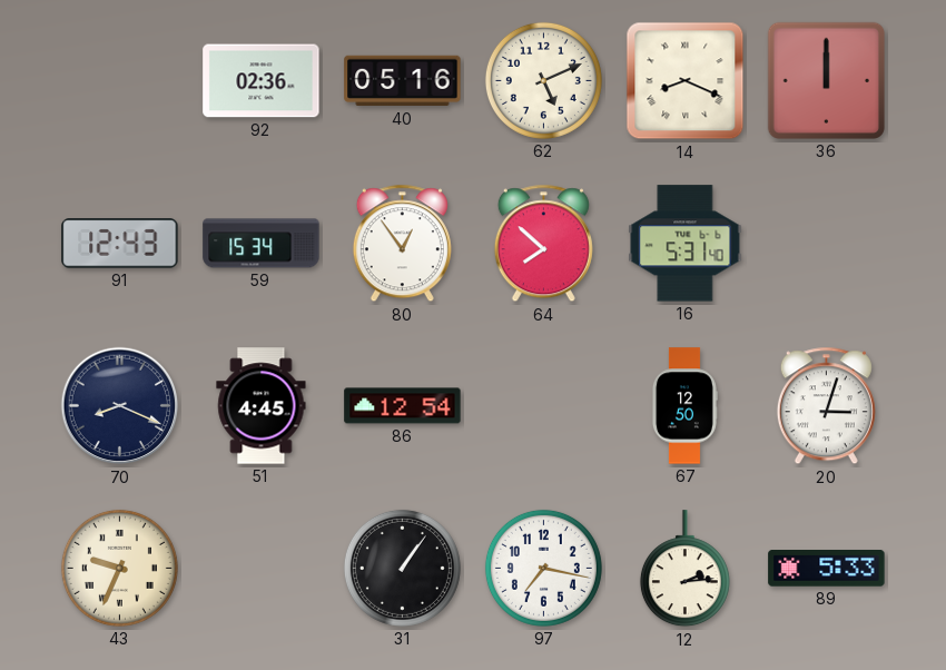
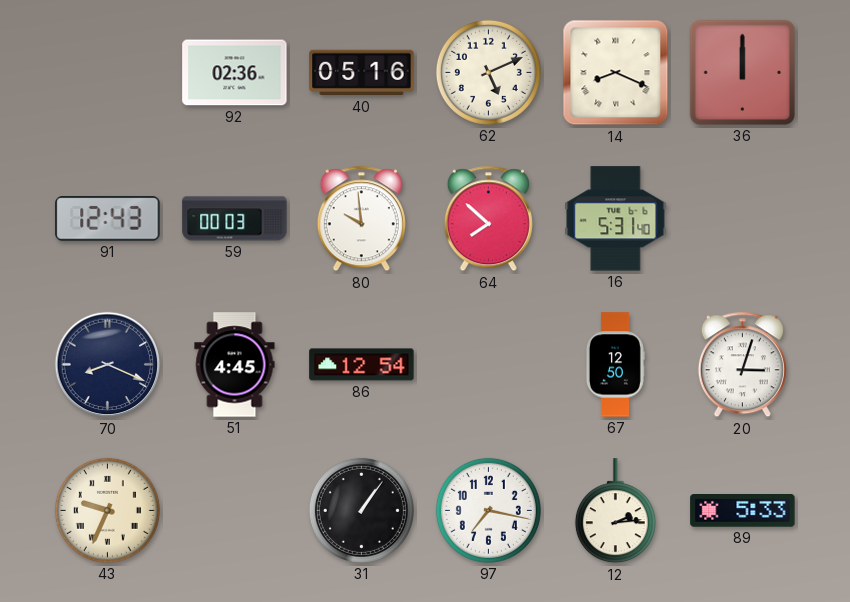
59: 15:34 -> 00:03 (235, 219)
80: 12:54 -> 9:59 (361, 219)
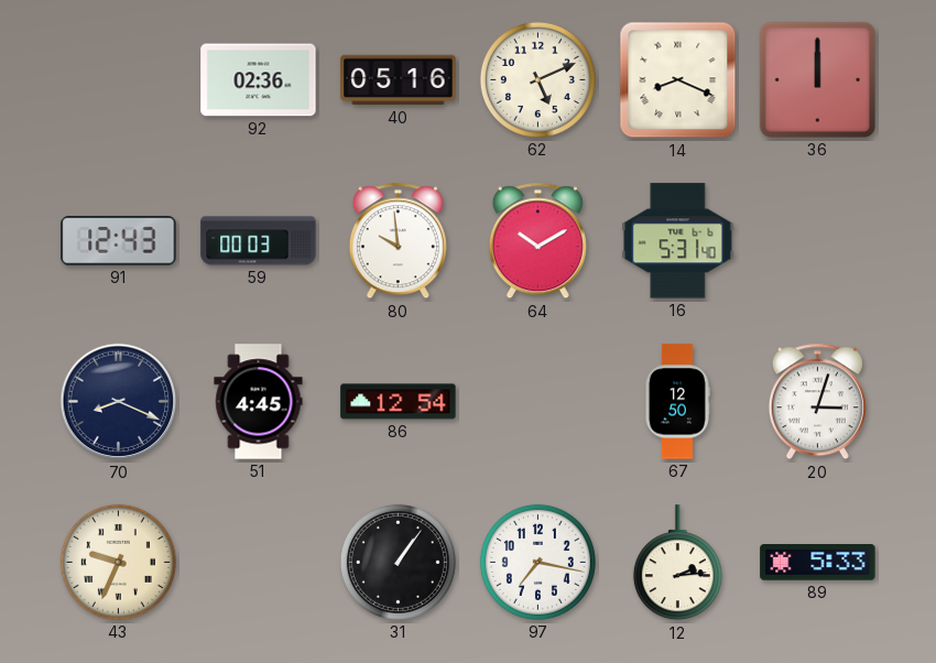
64: 7:52 -> 10:10 (537, 241)
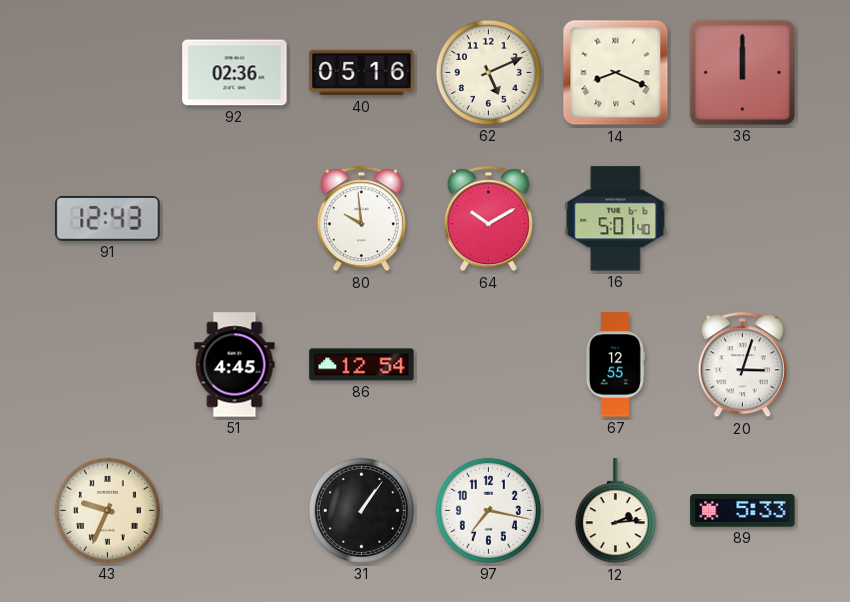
59: 00:03 -> none (259, 241)
16: 5:31 -> 5:01 (616, 219)
70: 8:19 -> none (119, 402)
67: 12:50 -> 12:55 (615, 365)
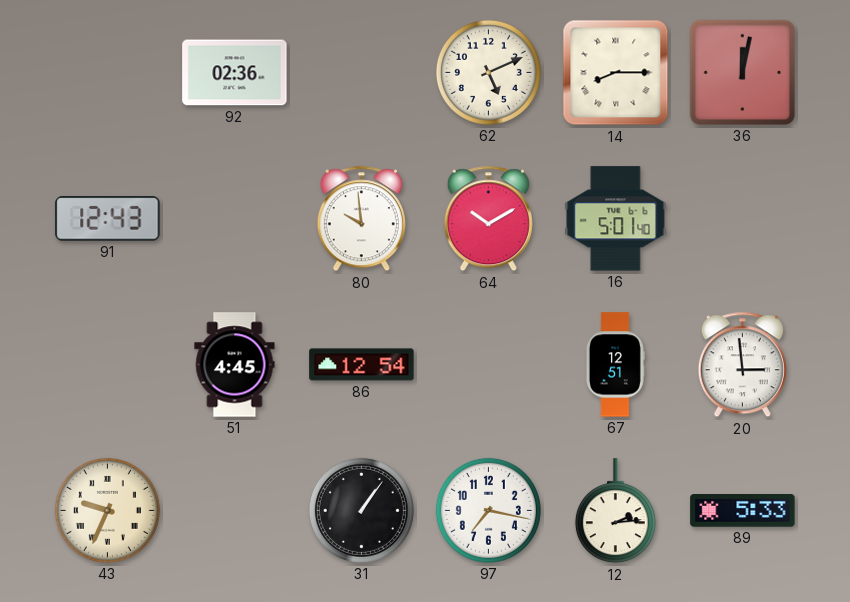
40: 05:16 -> none (362, 73)
14: 8:19 -> 8:15 (616, 73)
36: 12:00 -> 12:02 (742, 72)
67: 12:55 -> 12:51 (615, 365)
20: 3:03 -> 2:59 (742, 365)
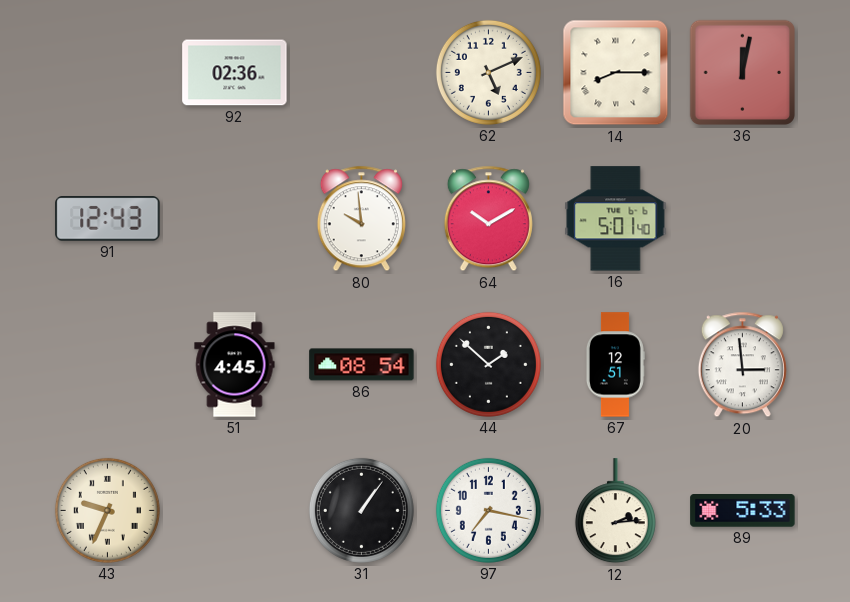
86: 12:54 -> 08:54 (362, 365)
44: none -> 1:52 (488, 364)
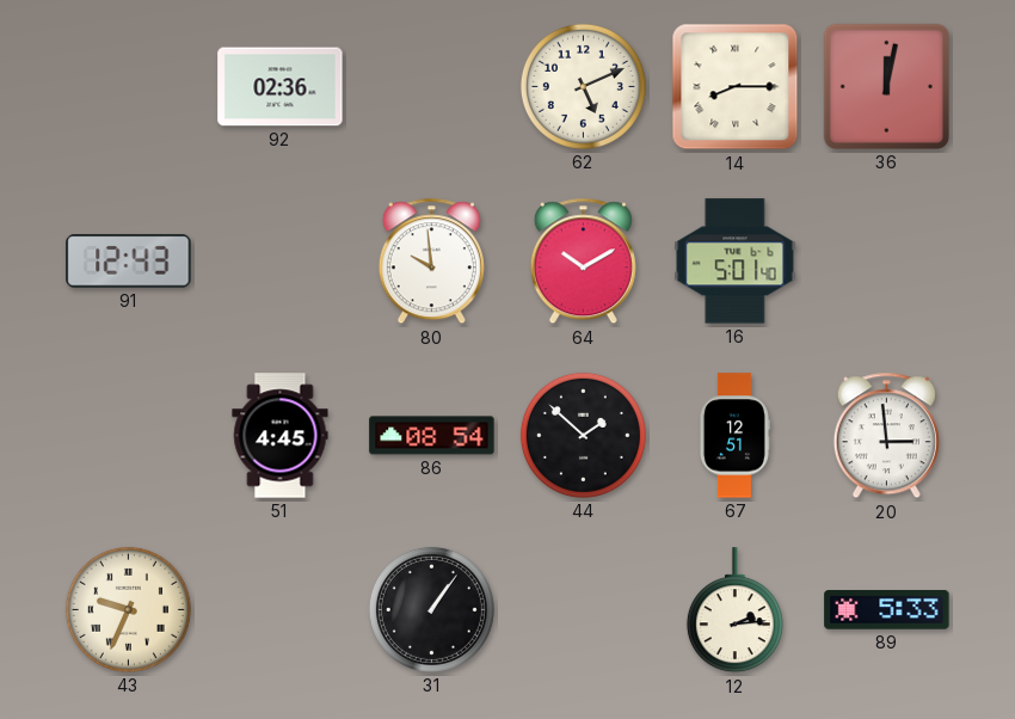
97: 7:17 -> none (488, 510)
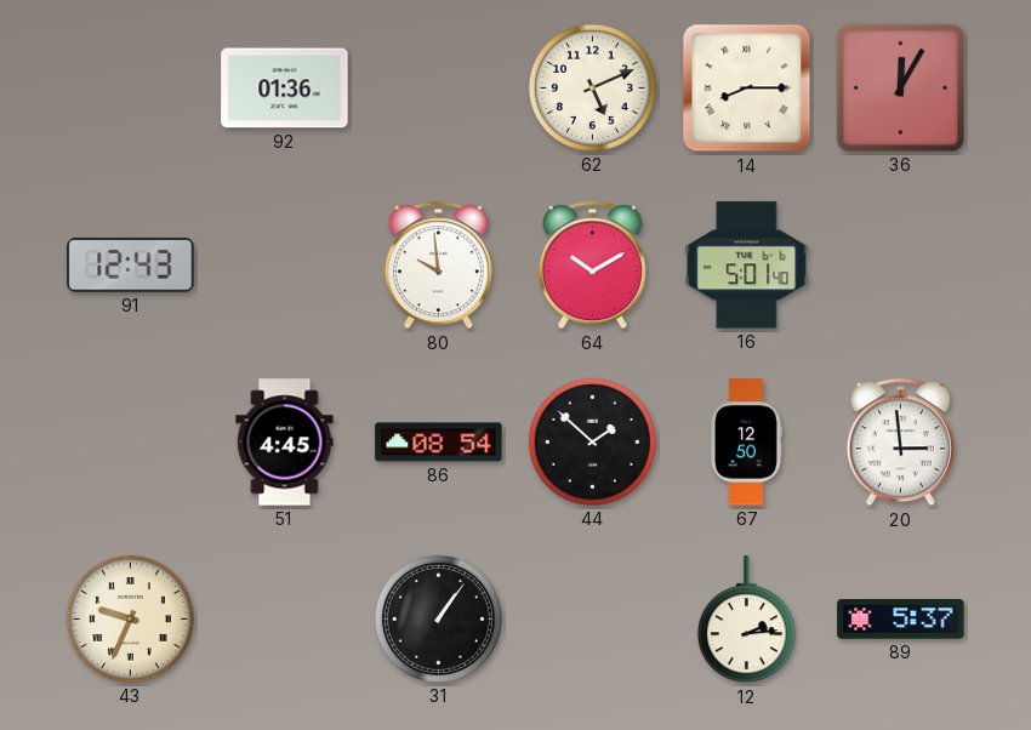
92: 02:36 -> 01:36 (285, 89)
36: 12:02 -> 12:05 (900, 87)
67: 12:51 -> 12:50 (746, 443)
89: 5:33 -> 5:37 (901, 620)
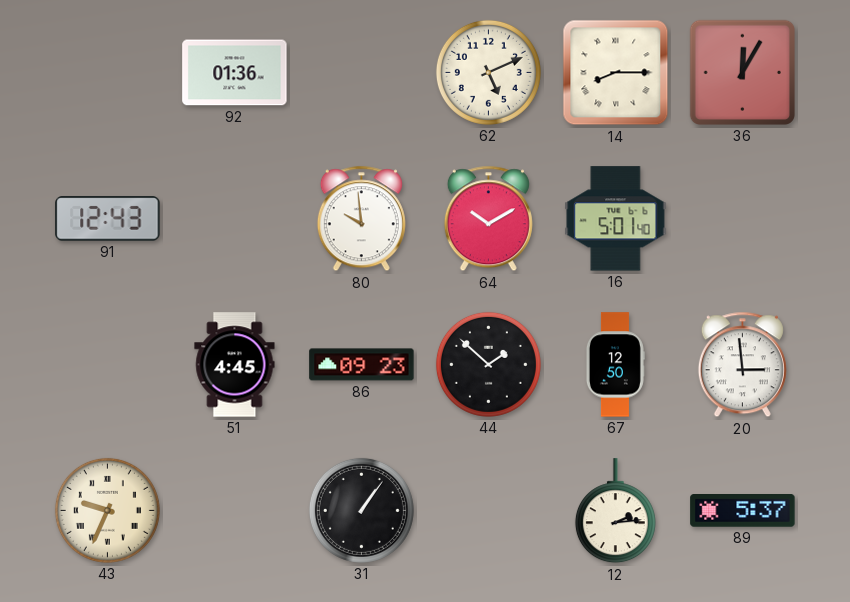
86: 08:54 -> 09:23 (362, 365)
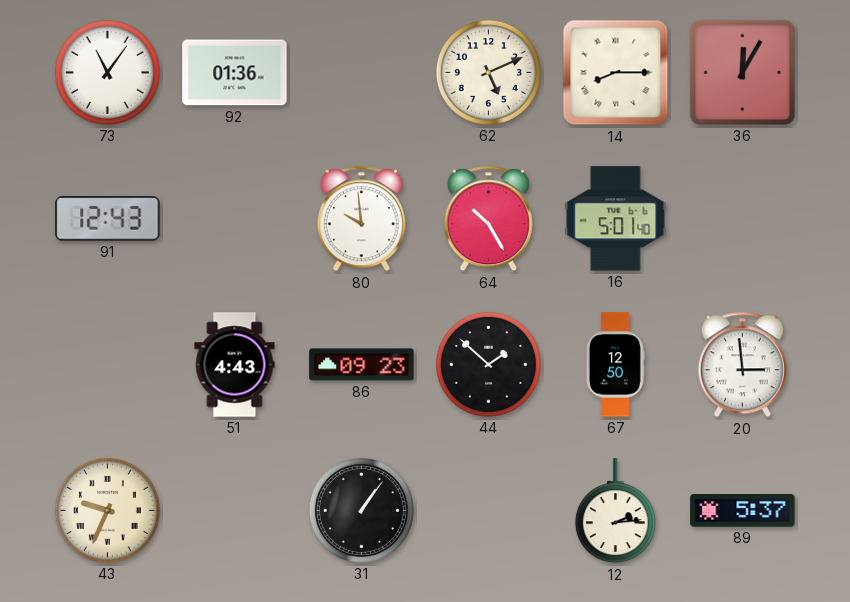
73: none -> 11:06 (107, 72)
64: 10:10 -> 10:25 (488, 219)
51: 4:45 -> 4:43 (235, 365)
